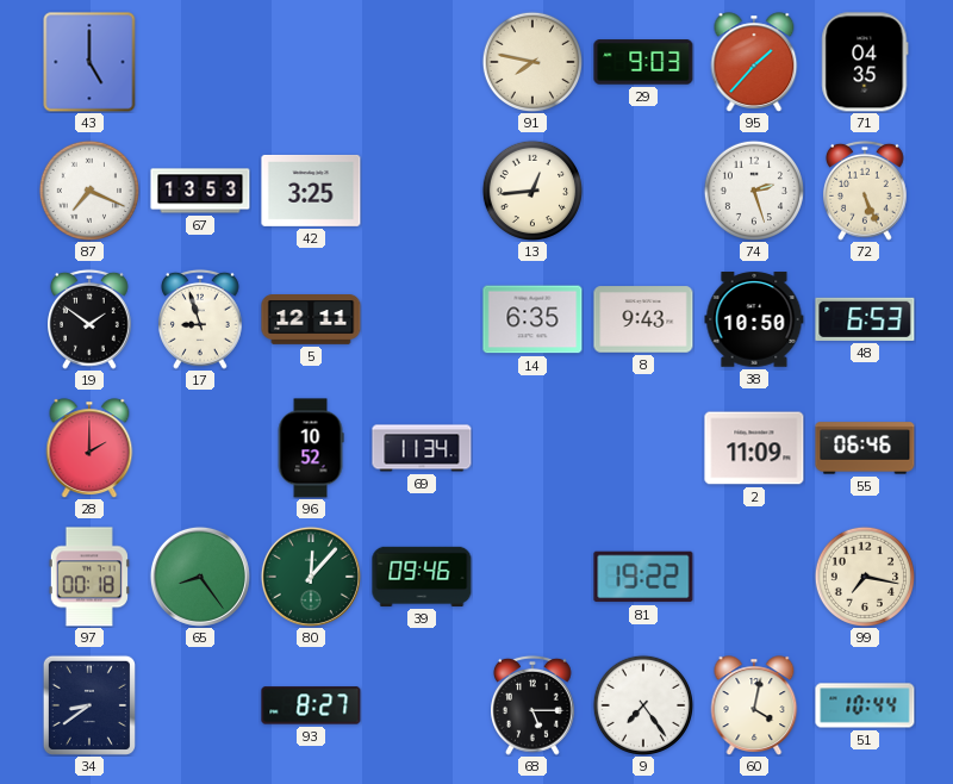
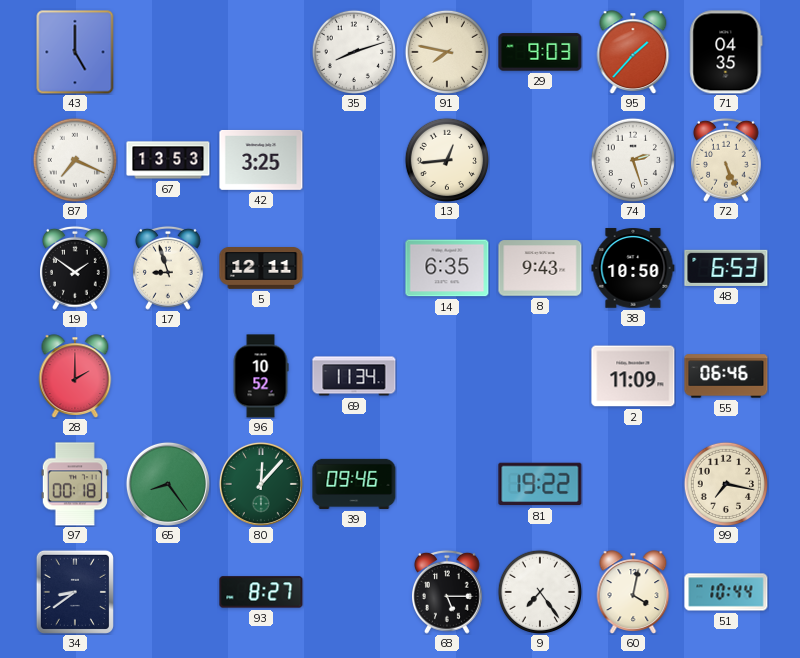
35: none -> 8:12 (353, 51)
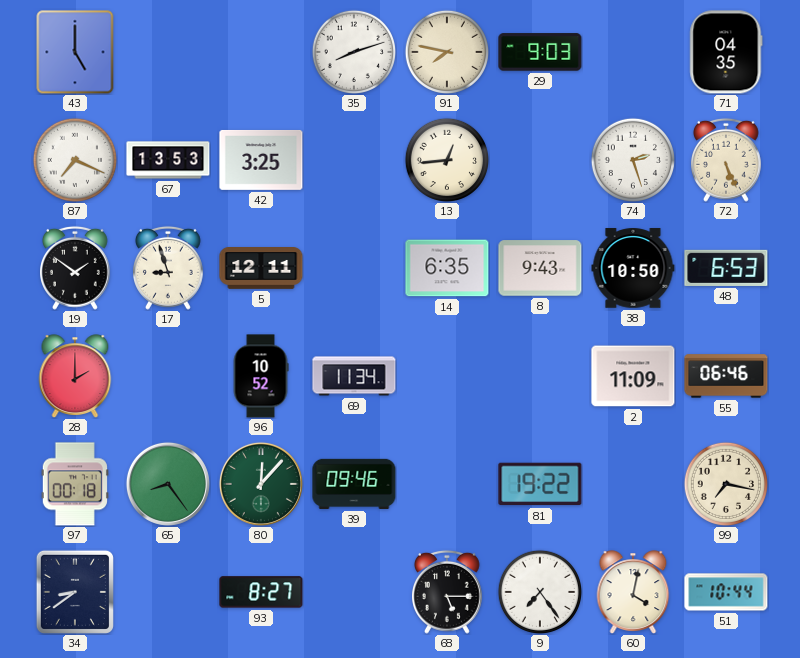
95: 1:37 -> none (633, 52)
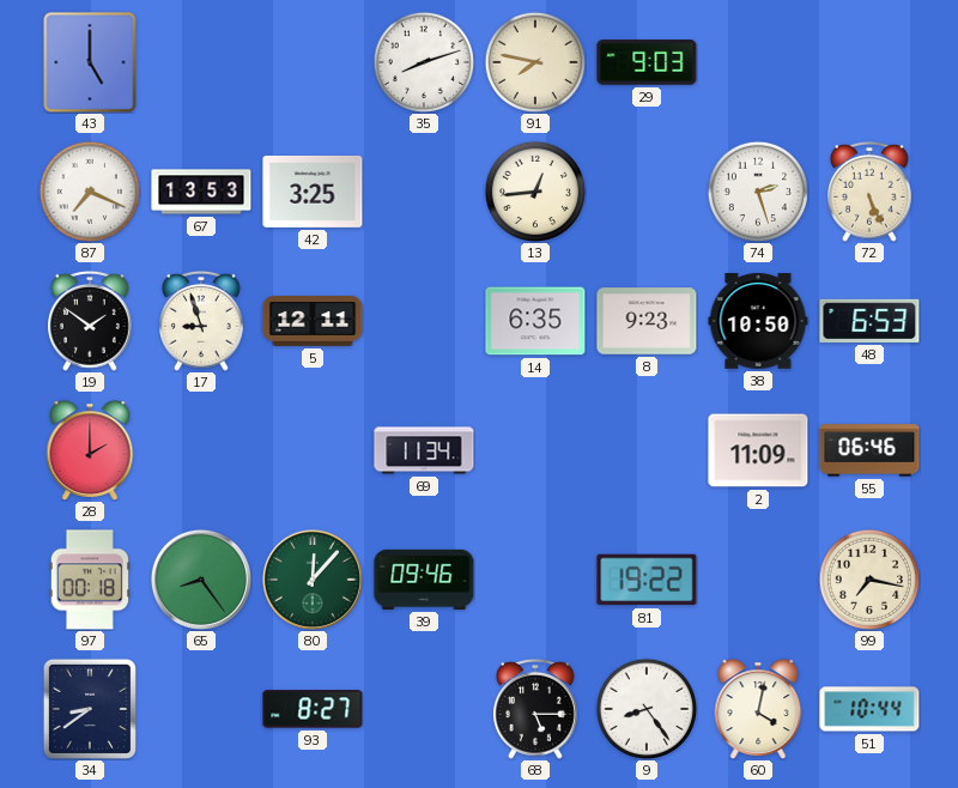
71: 04:35 -> none (726, 52)
8: 9:43 -> 9:23 (647, 321)
96: 10:52 -> none (261, 376)
9: 7:24 -> 8:24 (645, 708)
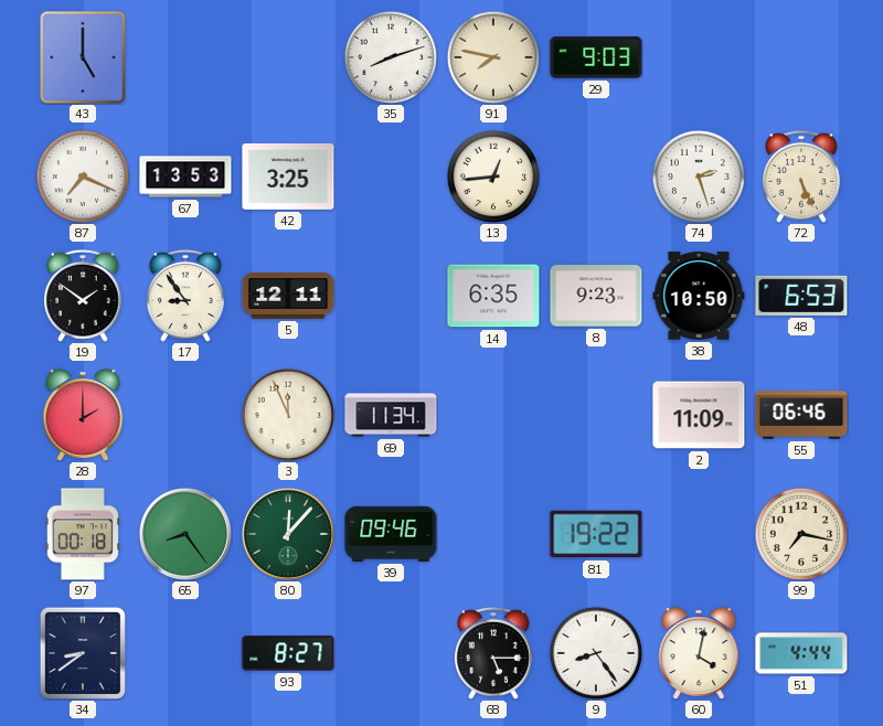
17: 8:57 -> 8:54 (187, 296)
3: none -> 11:56 (287, 414)
51: 10:44 -> 4:44 (801, 653)
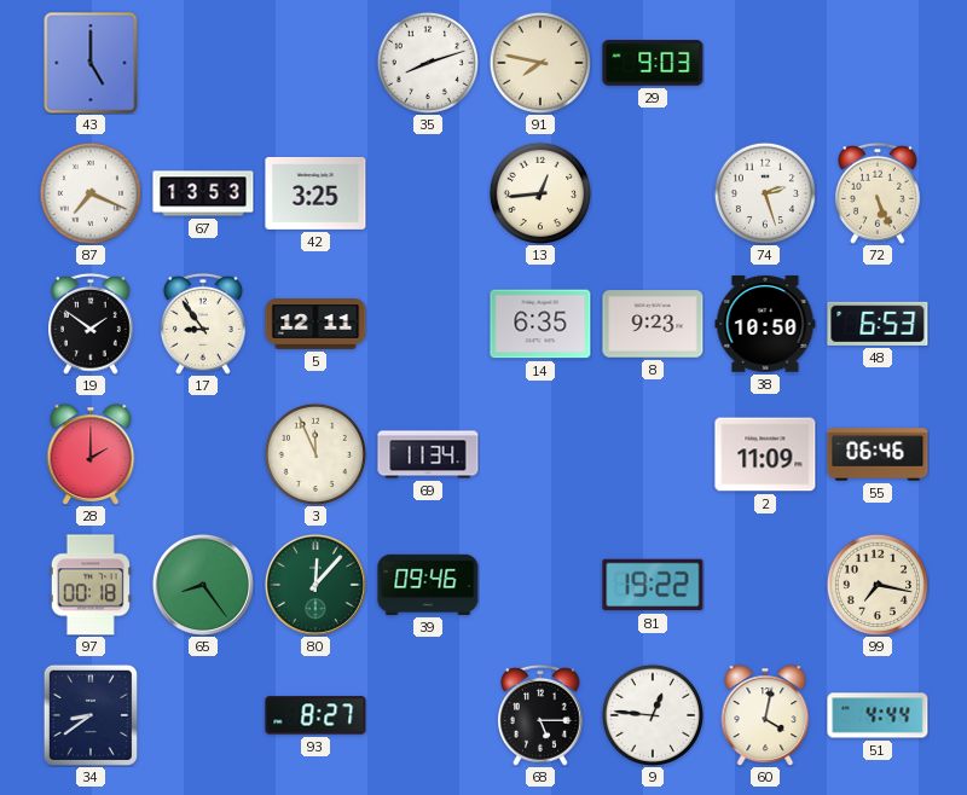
9: 8:24 -> 12:46 (652, 714)
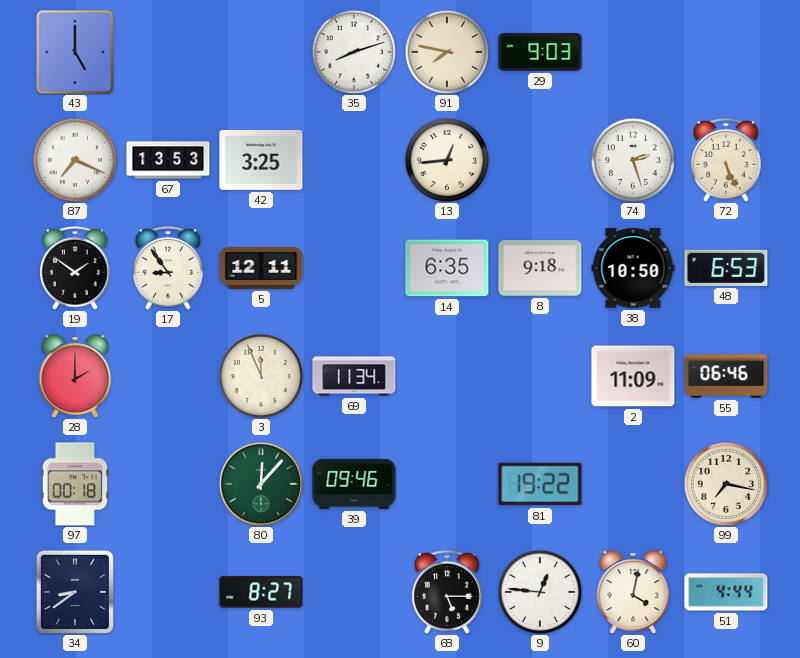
8: 9:23 -> 9:18 (540, 268)
65: 8:24 -> none (203, 585)
